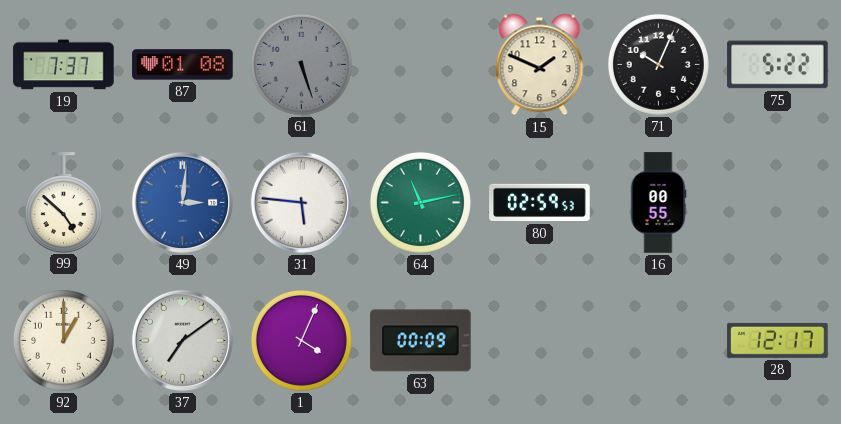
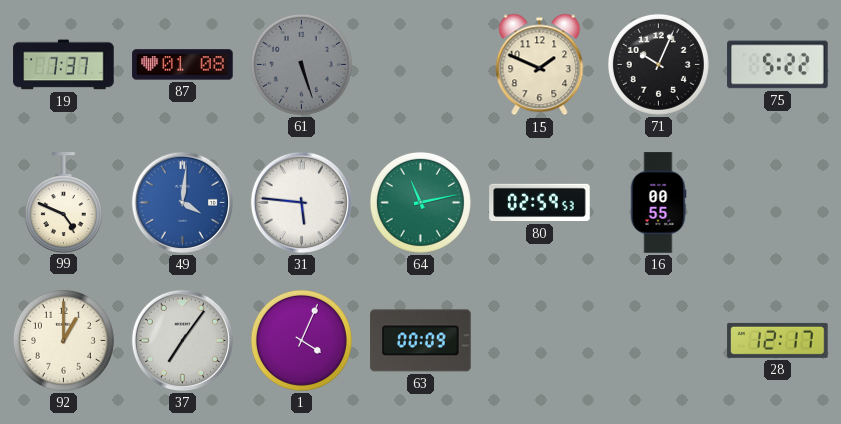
99: 4:52 -> 4:49 (63, 202)
49: 3:01 -> 4:01 (182, 202)
37: 7:09 -> 7:06 (182, 340)
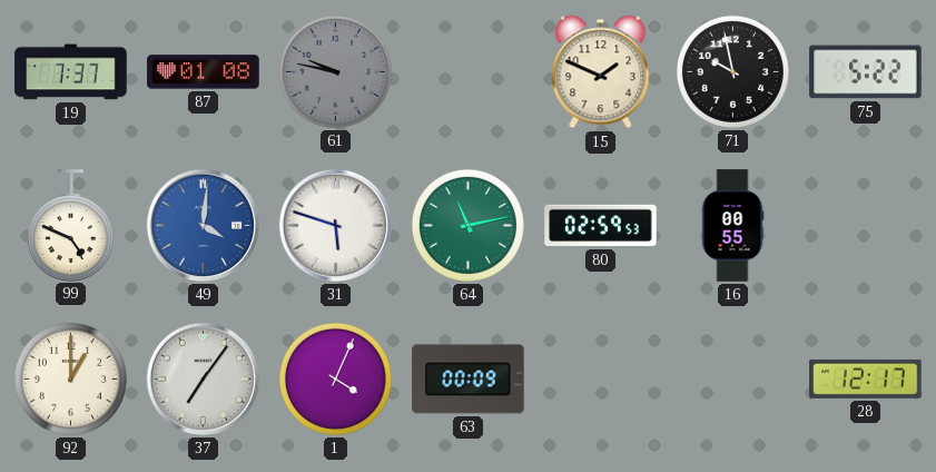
61: 5:27 -> 9:47 (335, 71)
71: 10:04 -> 9:58 (732, 71)
31: 5:46 -> 5:48 (335, 225)
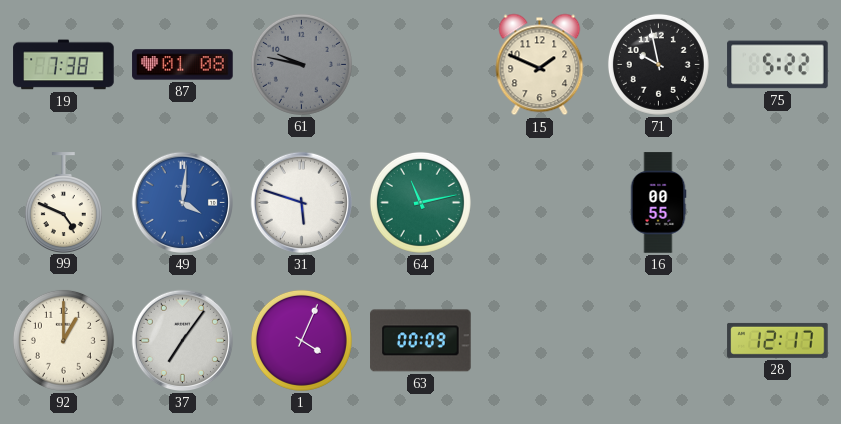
19: 7:37 -> 7:38 (64, 65)
80: 02:59 -> none (601, 226)
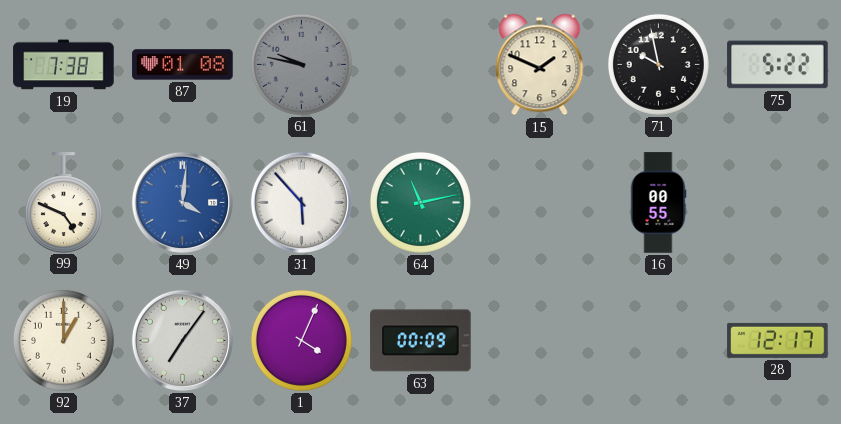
31: 5:48 -> 5:53 (301, 202)
